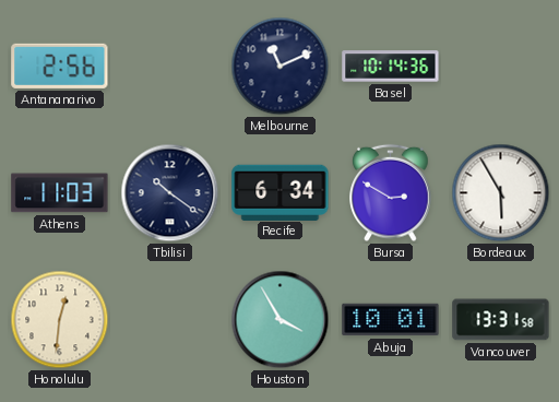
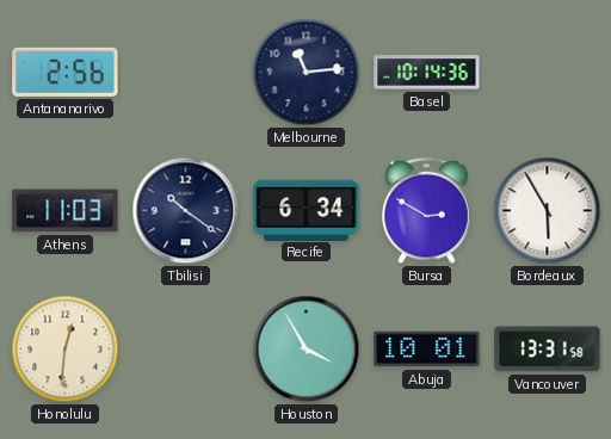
Melbourne: 11:11 -> 11:14 (307, 73)
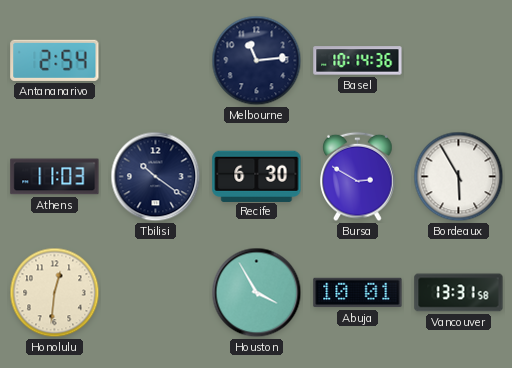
Antananarivo: 2:56 -> 2:54 (55, 60)
Recife: 6:34 -> 6:30 (257, 176)
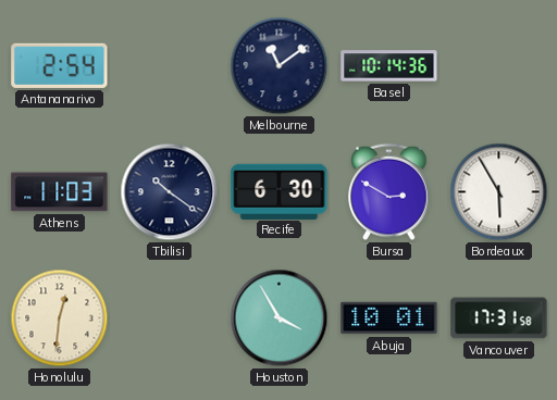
Melbourne: 11:14 -> 11:09 (280, 66)
Vancouver: 13:31 -> 17:31 (499, 318)
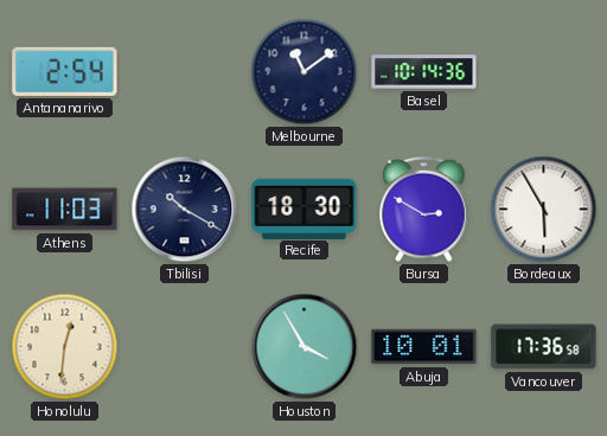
Tbilisi: 10:21 -> 10:20 (185, 210)
Recife: 6:30 -> 18:30 (305, 209)
Vancouver: 17:31 -> 17:36 (544, 347)
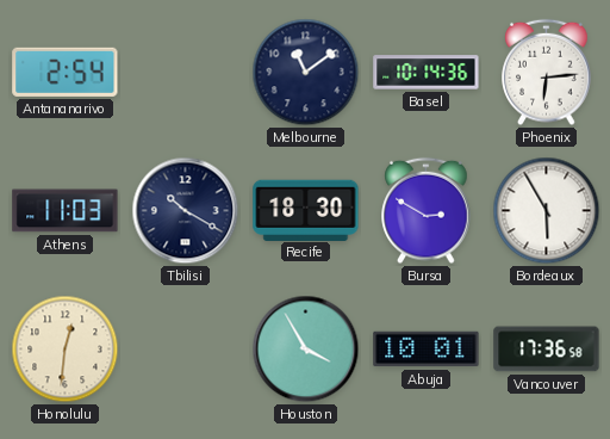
Phoenix: none -> 6:14 (547, 73)
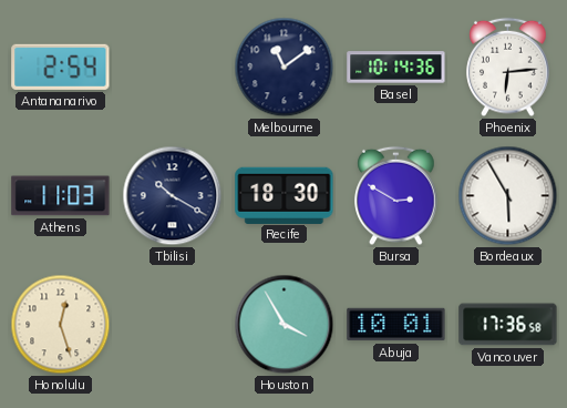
Honolulu: 12:31 -> 12:27 (61, 325)
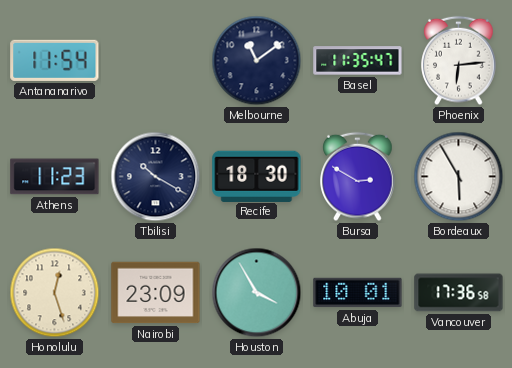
Antananarivo: 2:54 -> 11:54 (55, 60)
Basel: 10:14 -> 11:35 (358, 61)
Athens: 11:03 -> 11:23 (55, 177)
Nairobi: none -> 23:09 (156, 293)
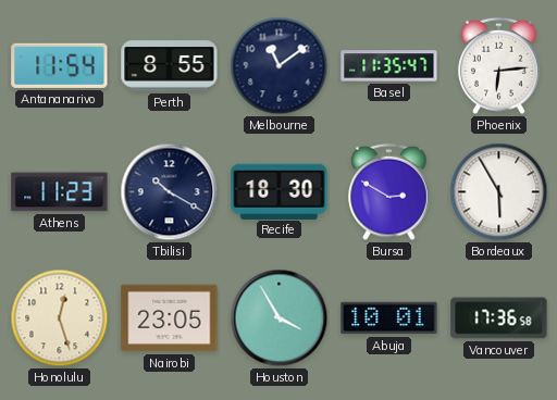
Perth: none -> 8:55 (170, 66)
Nairobi: 23:09 -> 23:05 (170, 318)
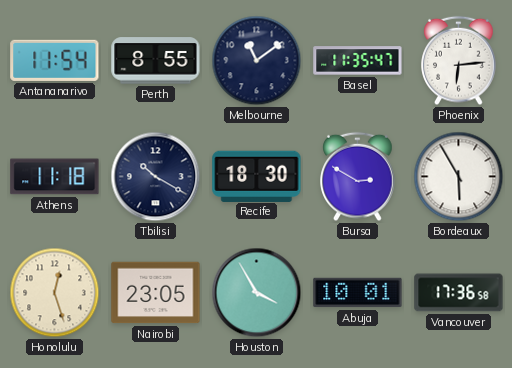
Athens: 11:23 -> 11:18 (55, 177)
